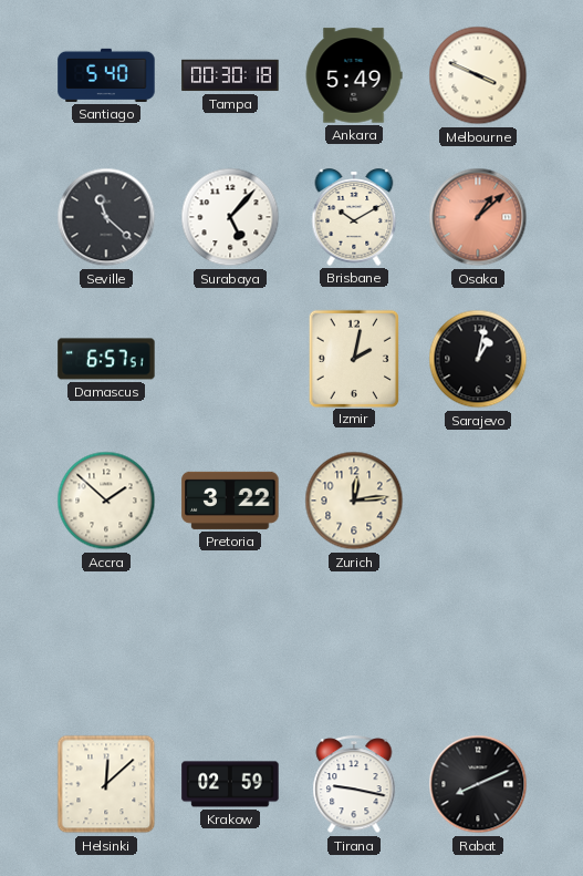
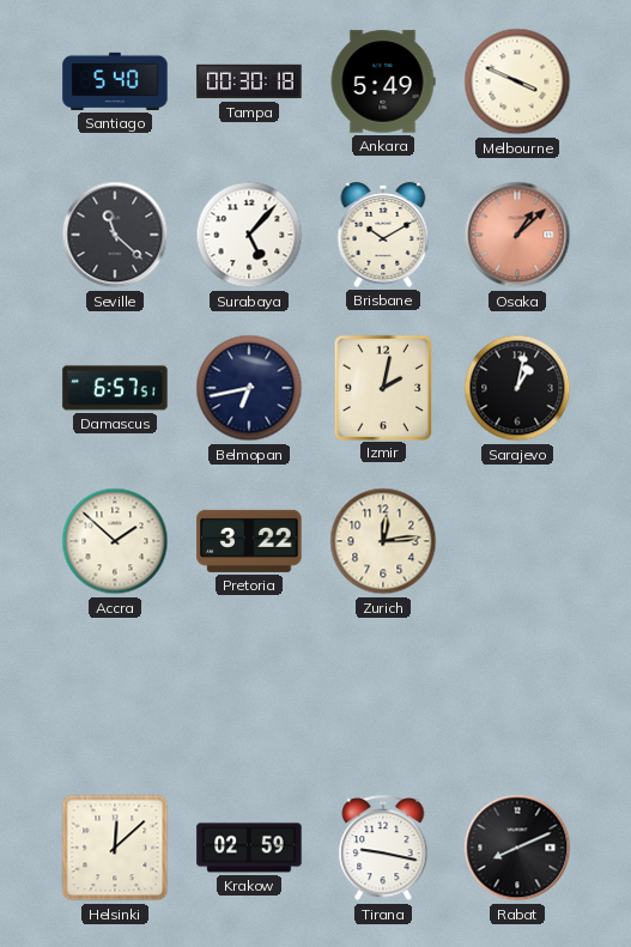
Belmopan: none -> 6:43 (249, 388)
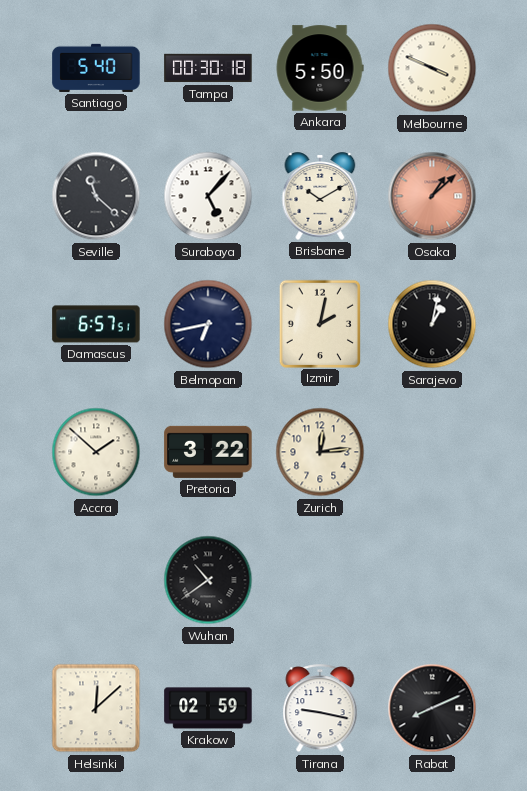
Ankara: 5:49 -> 5:50 (320, 68)
Wuhan: none -> 10:39 (208, 580)
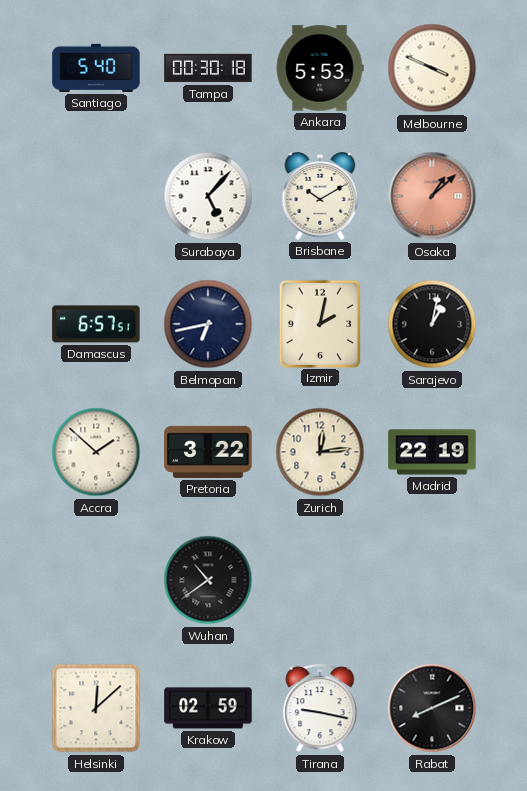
Ankara: 5:50 -> 5:53 (320, 68)
Seville: 11:22 -> none (96, 196)
Madrid: none -> 22:19 (432, 452)
